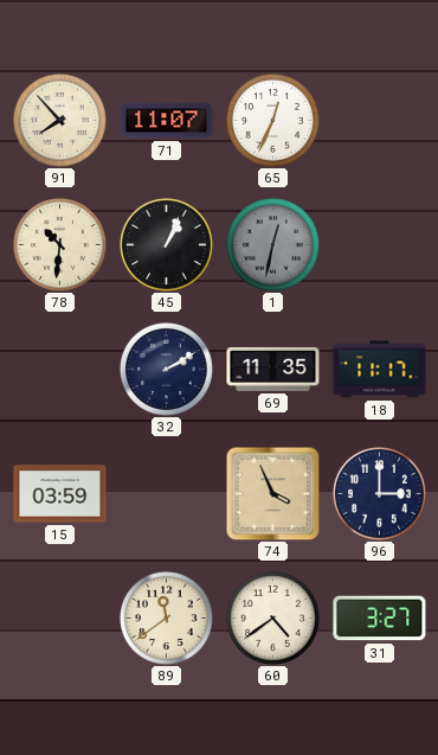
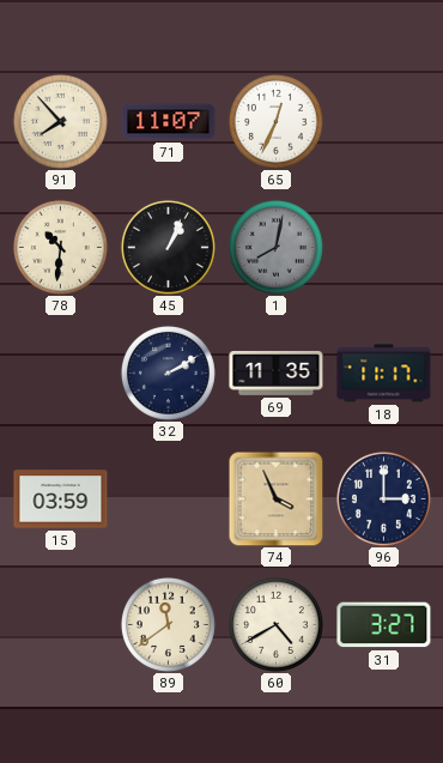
1: 12:32 -> 8:02 (275, 247)
60: 4:39 -> 4:40 (275, 624)
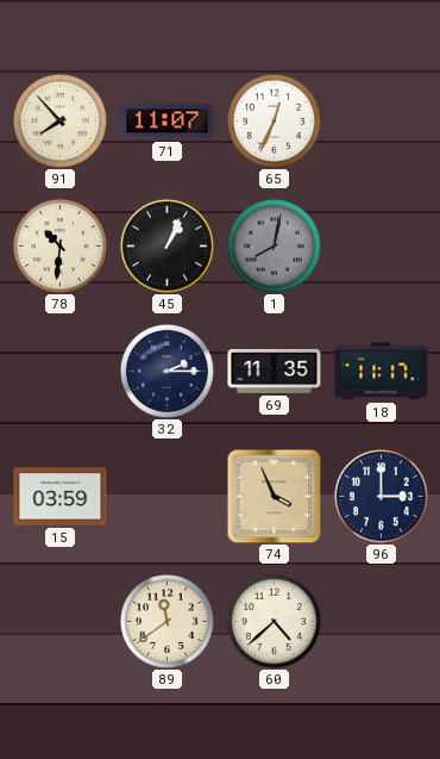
32: 2:10 -> 2:15 (166, 371)
60: 4:40 -> 4:38 (274, 621)
31: 3:27 -> none (384, 625)
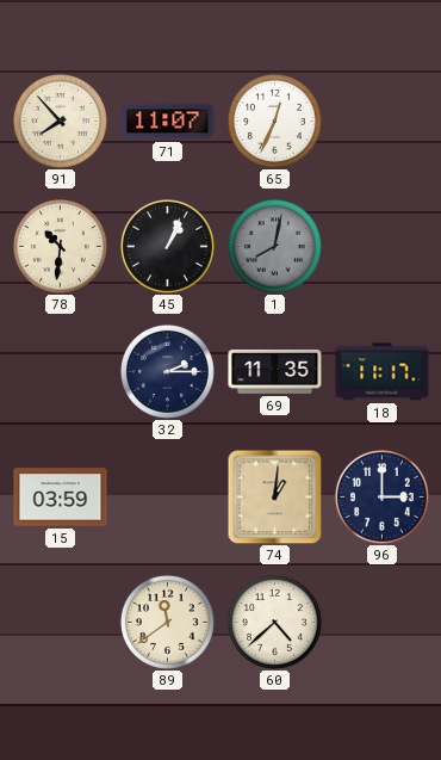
74: 3:56 -> 1:01 (274, 496)
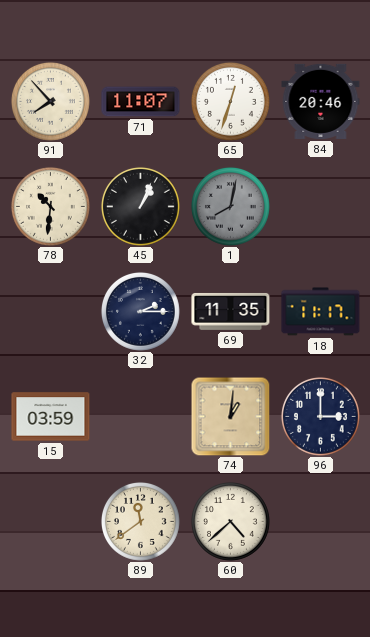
65: 12:34 -> 12:33 (230, 101)
84: none -> 20:46 (321, 101)
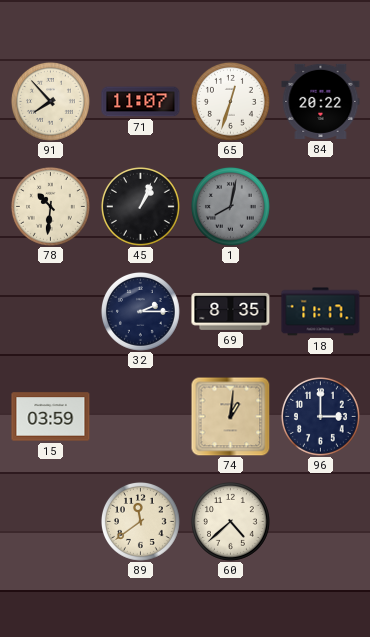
84: 20:46 -> 20:22 (321, 101)
69: 11:35 -> 8:35 (231, 312)
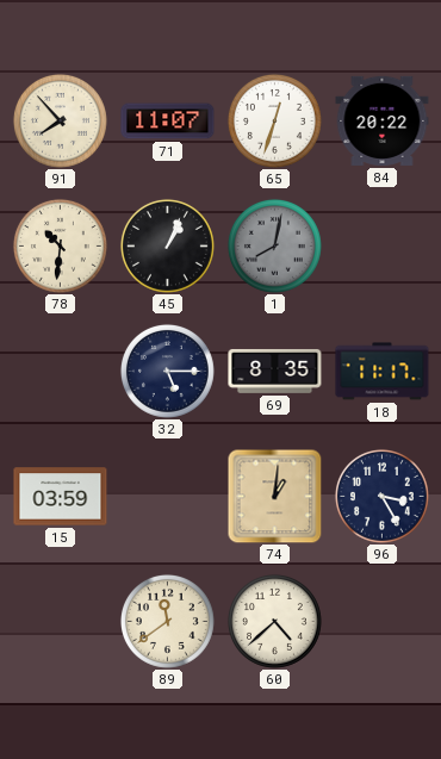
32: 2:15 -> 5:15 (167, 371)
96: 3:00 -> 3:25 (381, 496)
